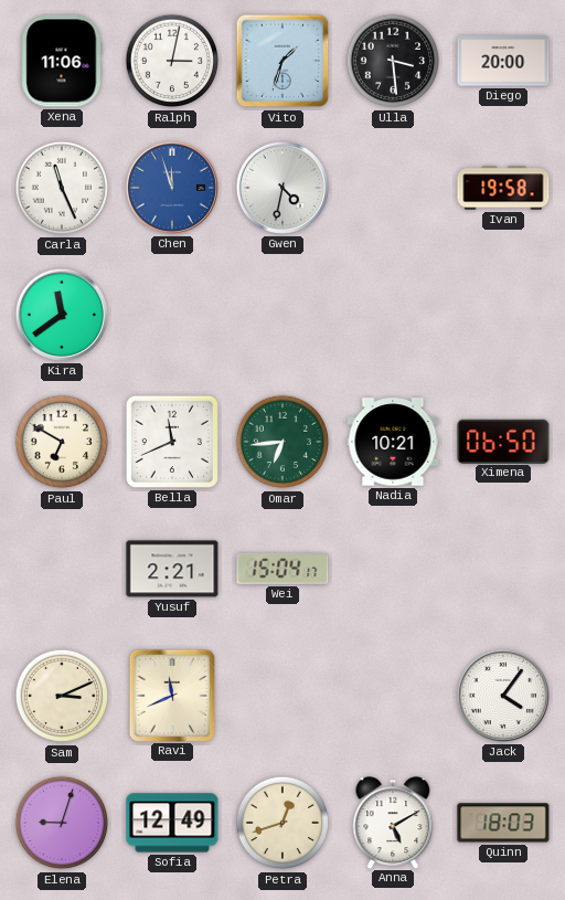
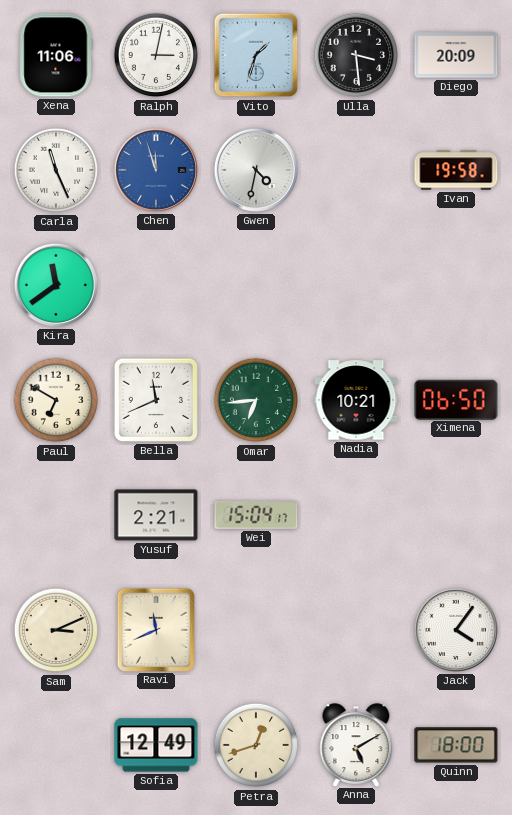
Diego: 20:00 -> 20:09 (456, 55)
Elena: 9:03 -> none (62, 823)
Quinn: 18:03 -> 18:00 (456, 745)
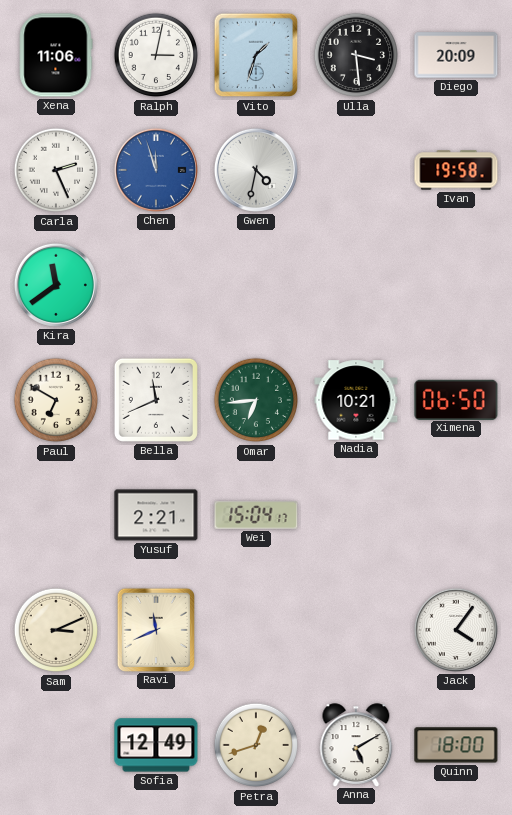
Carla: 11:26 -> 2:26 (56, 170)
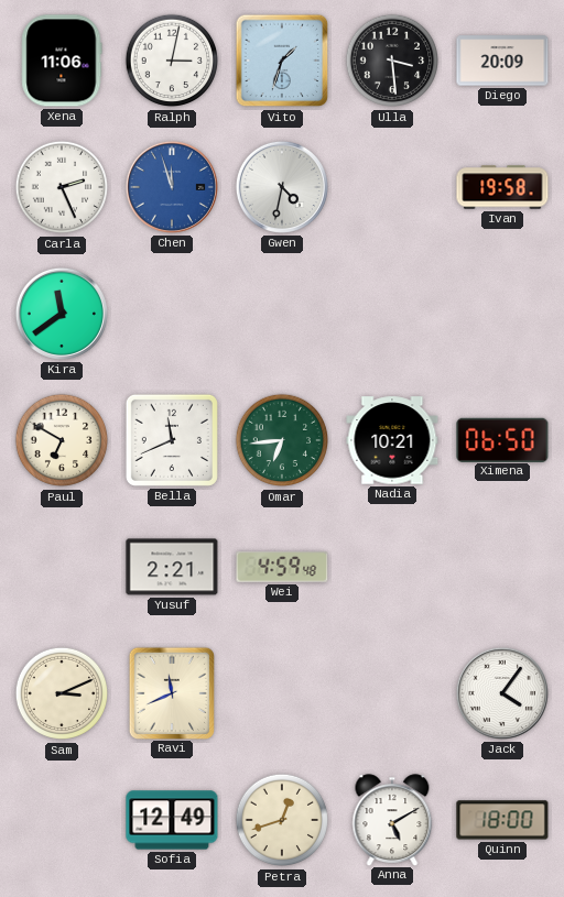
Wei: 15:04 -> 4:59 (282, 567)
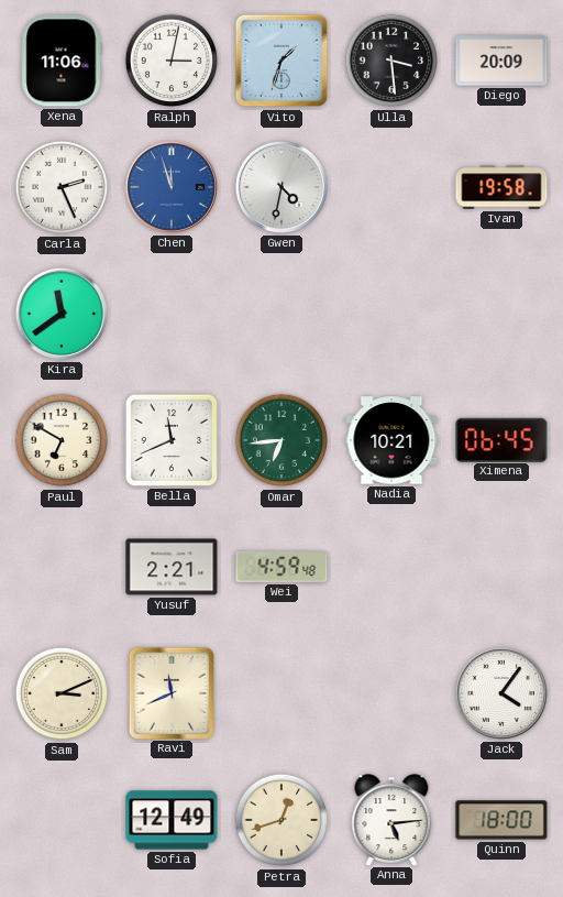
Ximena: 06:50 -> 06:45 (501, 439)
Anna: 5:10 -> 5:14 (391, 820)
